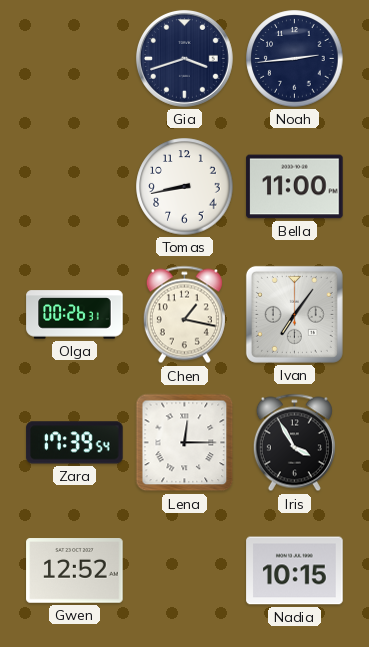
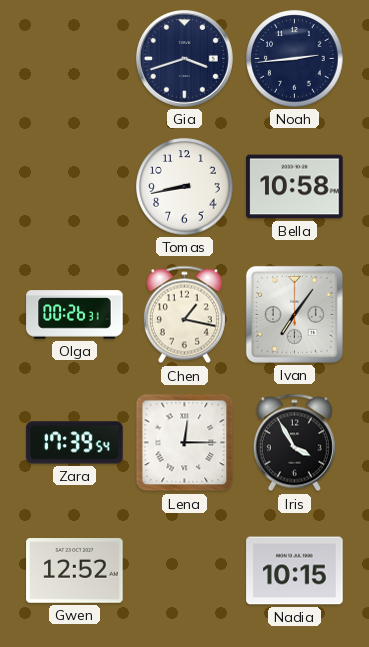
Bella: 11:00 -> 10:58 (295, 187)
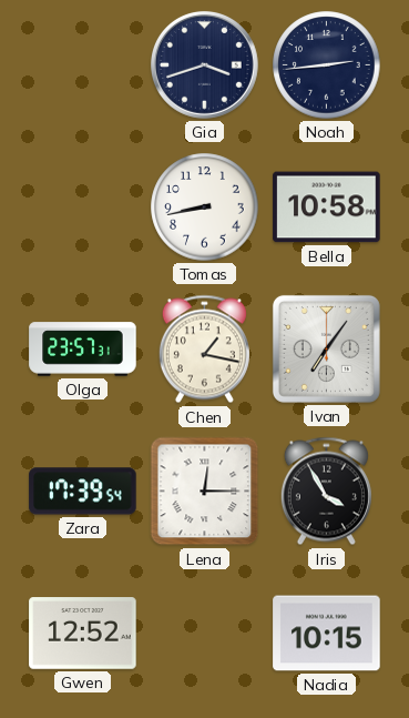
Olga: 00:26 -> 23:57 (83, 350)
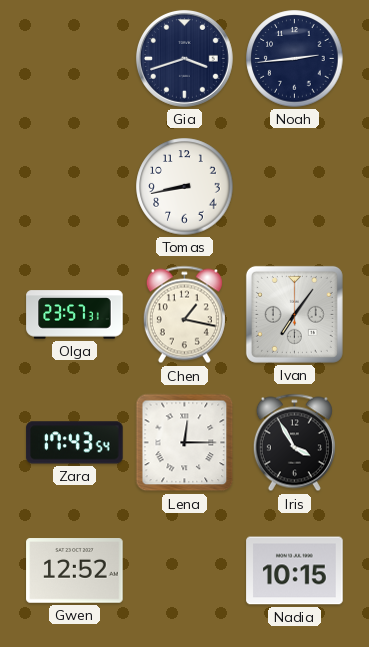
Bella: 10:58 -> none (327, 208)
Zara: 17:39 -> 17:43 (75, 443)
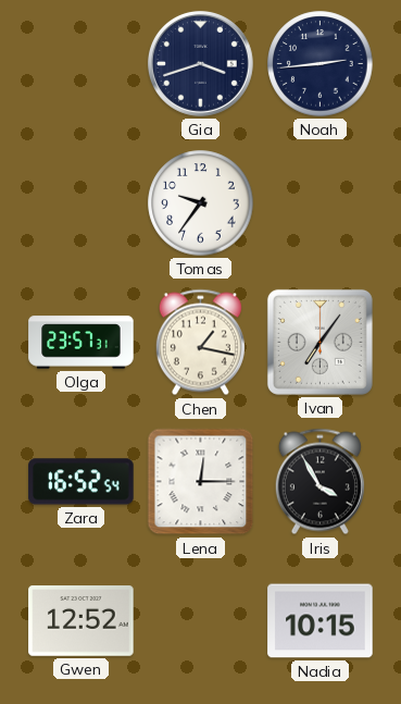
Tomas: 8:43 -> 9:36 (201, 203)
Zara: 17:43 -> 16:52 (82, 482)
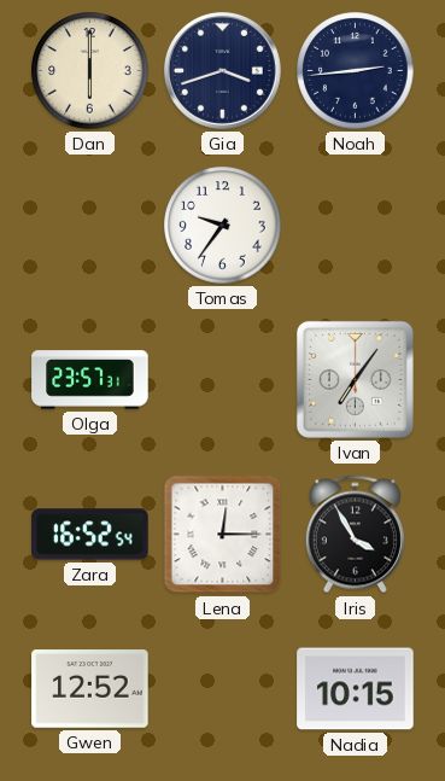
Dan: none -> 6:00 (90, 71)
Chen: 1:17 -> none (200, 343)
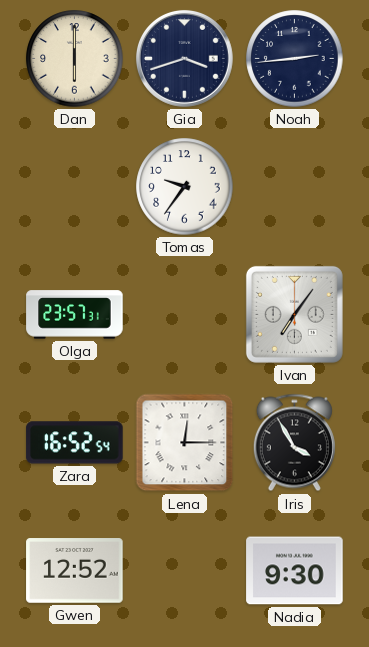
Nadia: 10:15 -> 9:30 (295, 571)
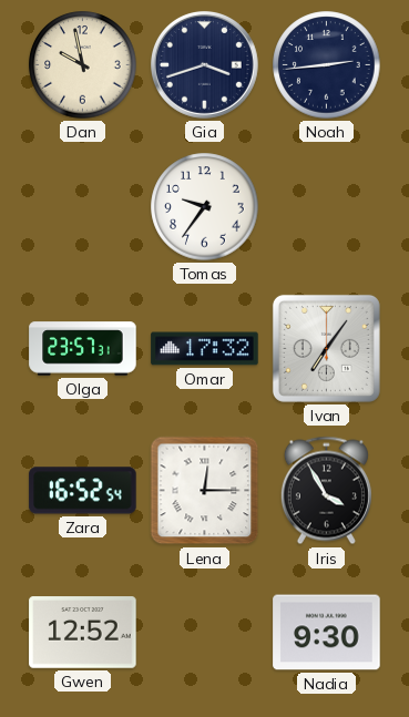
Dan: 6:00 -> 9:58 (83, 65)
Omar: none -> 17:32 (205, 349)
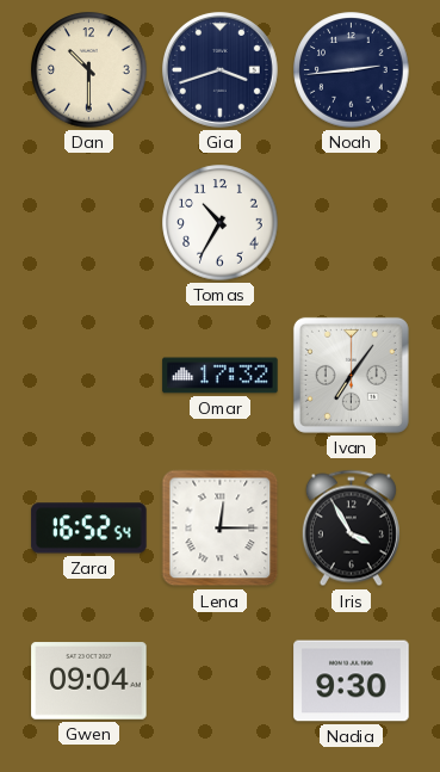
Dan: 9:58 -> 10:30 (89, 70)
Tomas: 9:36 -> 10:35 (221, 223)
Olga: 23:57 -> none (83, 349)
Gwen: 12:52 -> 09:04 (89, 681)
